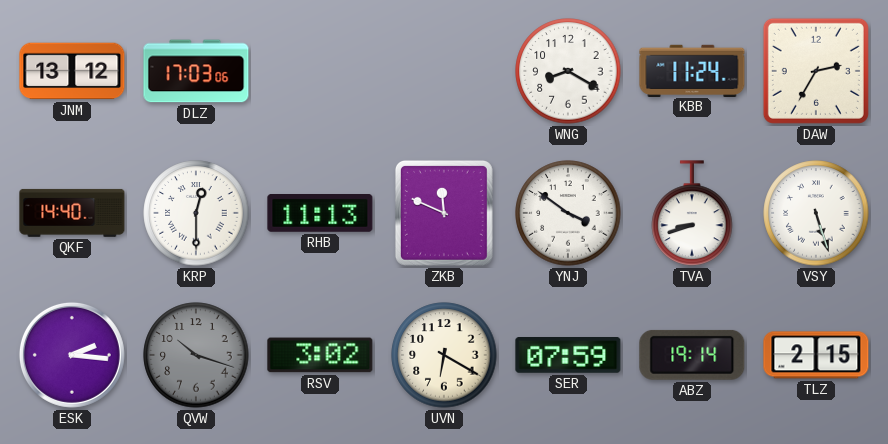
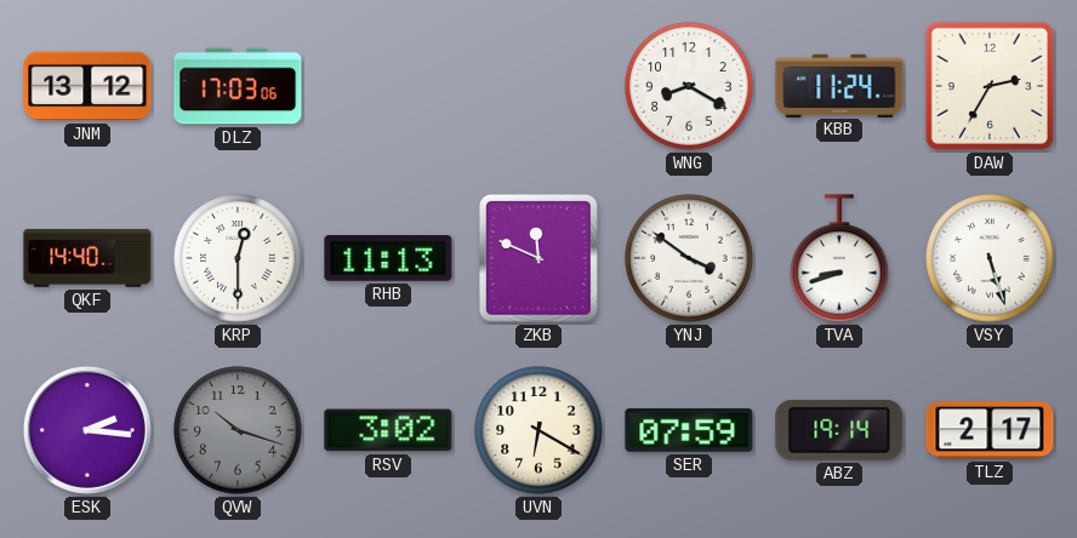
TLZ: 2:15 -> 2:17 (990, 430)
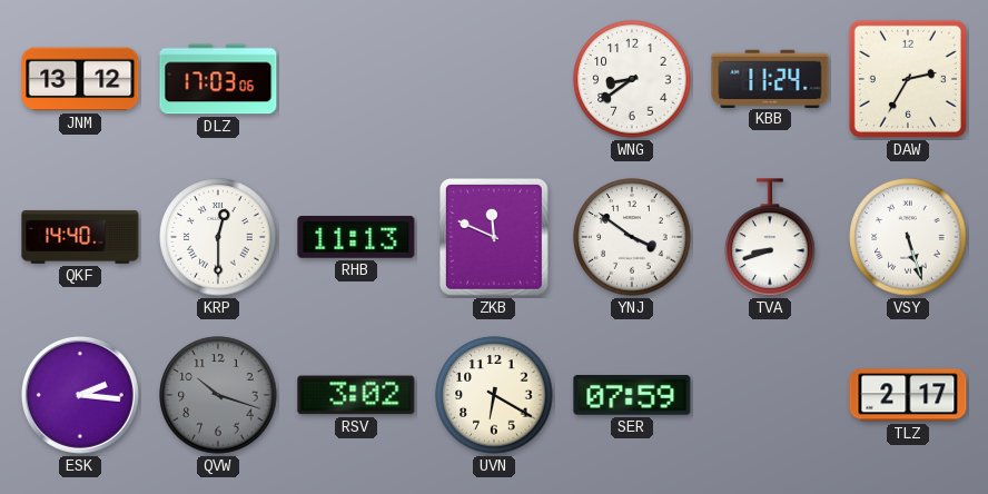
WNG: 8:20 -> 8:39 (632, 79)
ABZ: 19:14 -> none (839, 430)
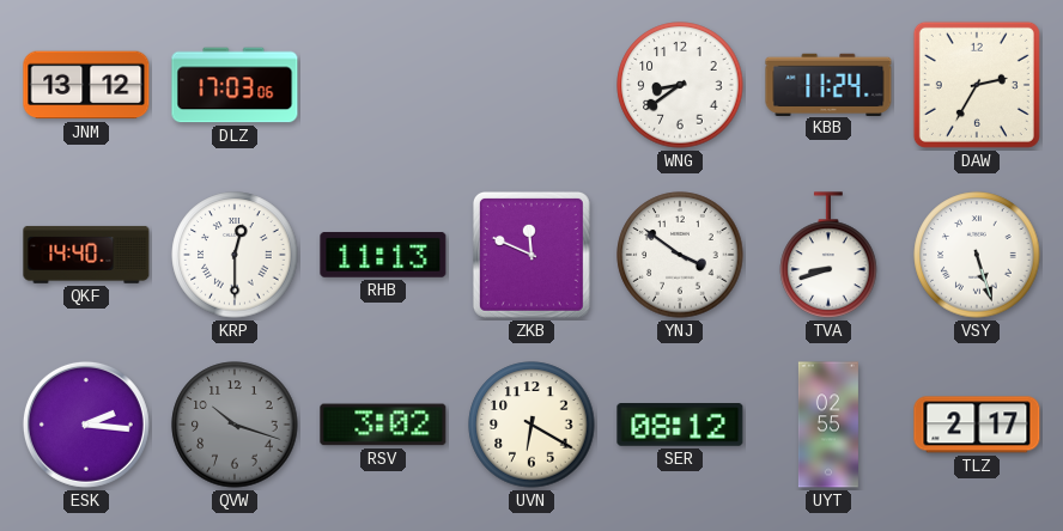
SER: 07:59 -> 08:12 (680, 426)
UYT: none -> 02:55 (828, 425)
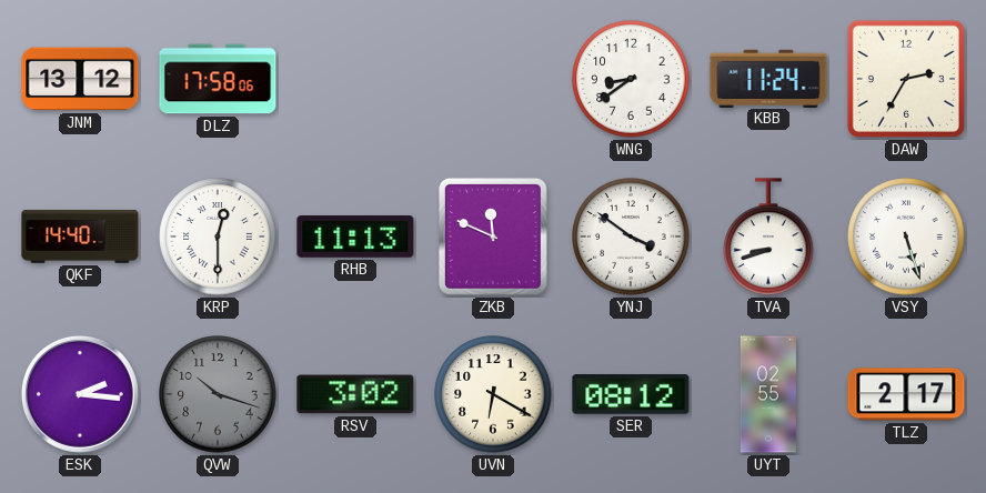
DLZ: 17:03 -> 17:58 (218, 79)
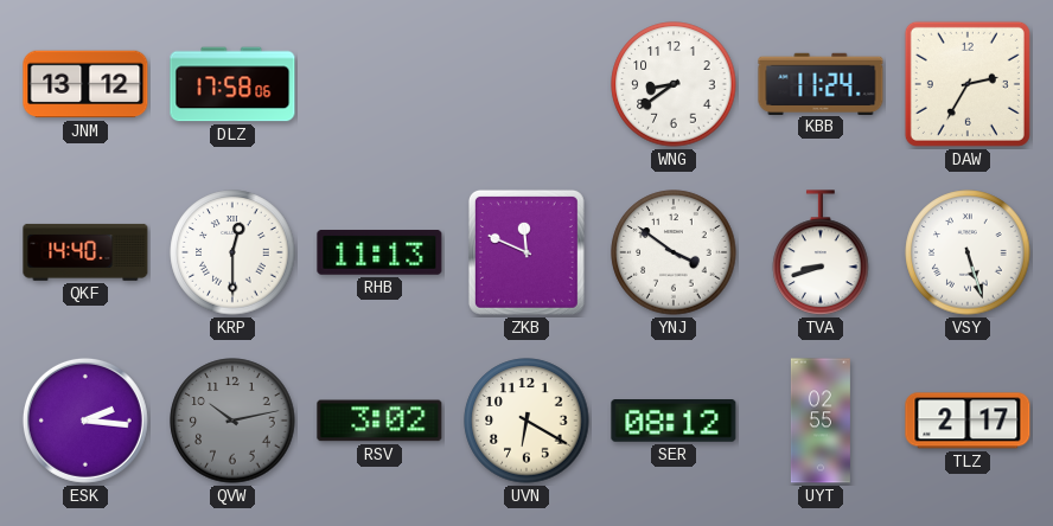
QVW: 10:18 -> 10:13 (232, 421)
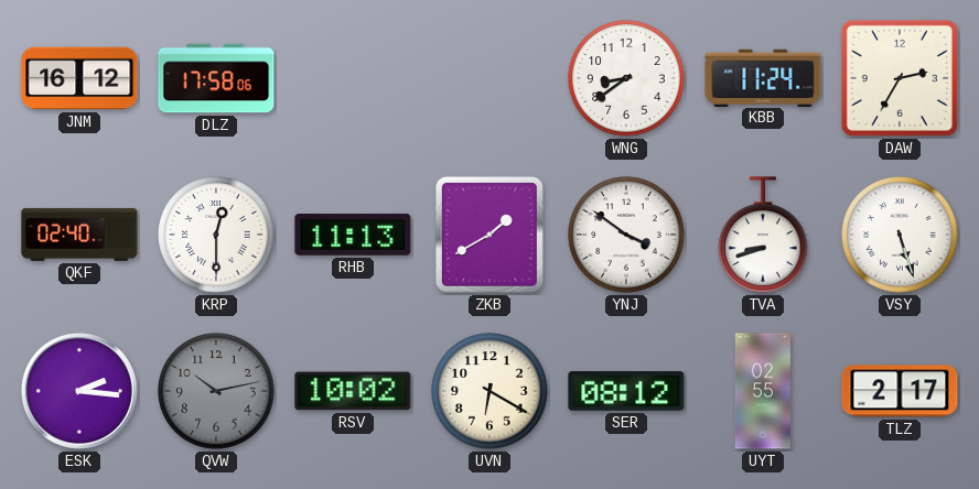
JNM: 13:12 -> 16:12 (79, 78)
QKF: 14:40 -> 02:40 (79, 235)
ZKB: 11:49 -> 1:40 (489, 235)
RSV: 3:02 -> 10:02 (353, 391)
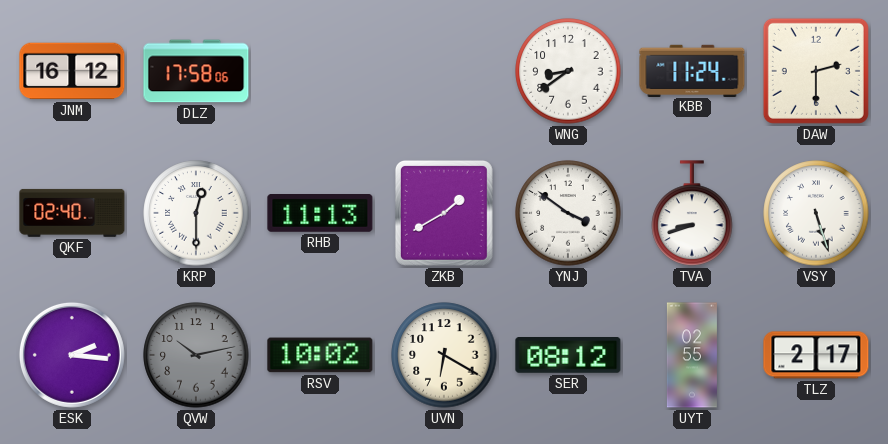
DAW: 2:35 -> 2:30 (816, 71)
